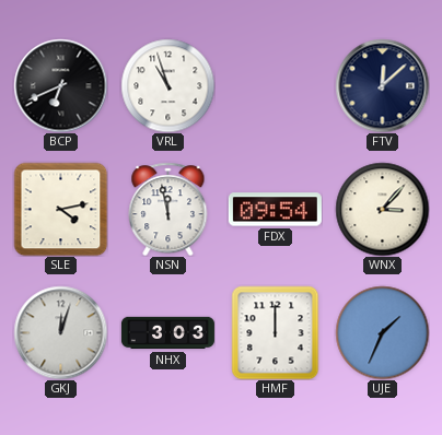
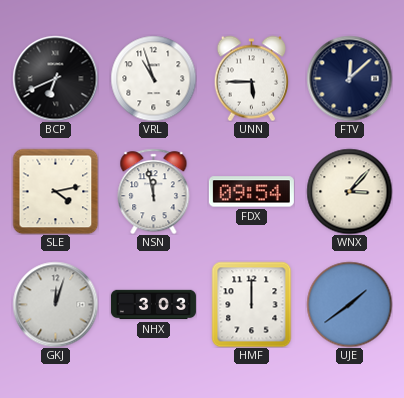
UNN: none -> 5:45 (251, 78)
UJE: 1:34 -> 1:39 (349, 304)
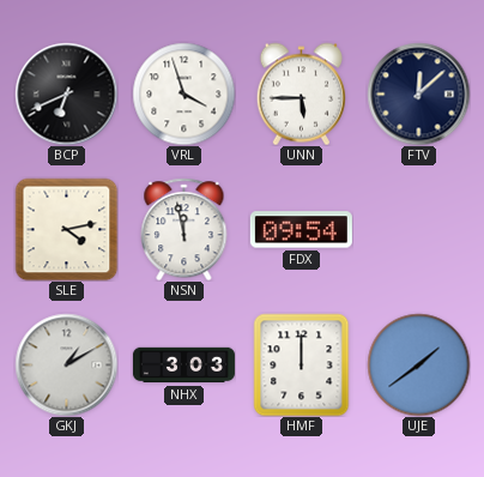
VRL: 10:57 -> 3:57 (183, 93)
WNX: 3:07 -> none (349, 191)
GKJ: 12:03 -> 1:10 (66, 364)
